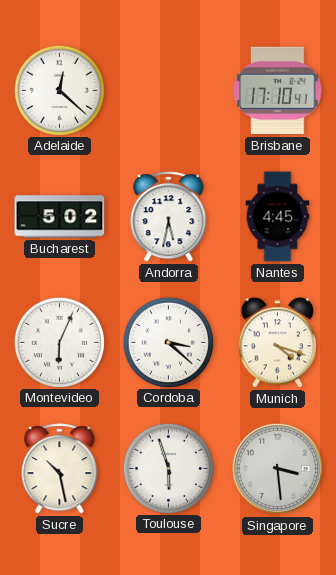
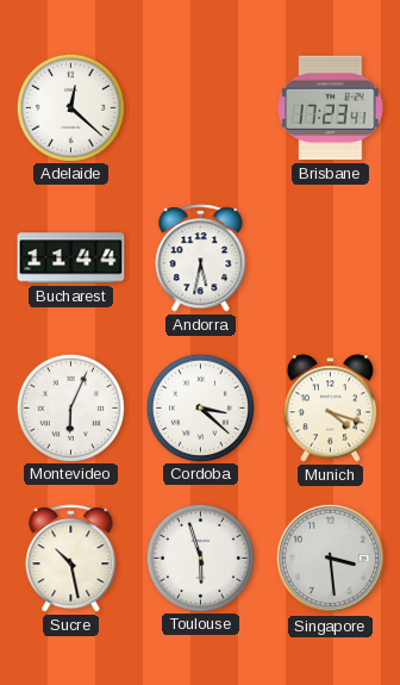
Brisbane: 17:10 -> 17:23 (331, 108)
Bucharest: 5:02 -> 11:44 (71, 259)
Nantes: 4:45 -> none (278, 217)
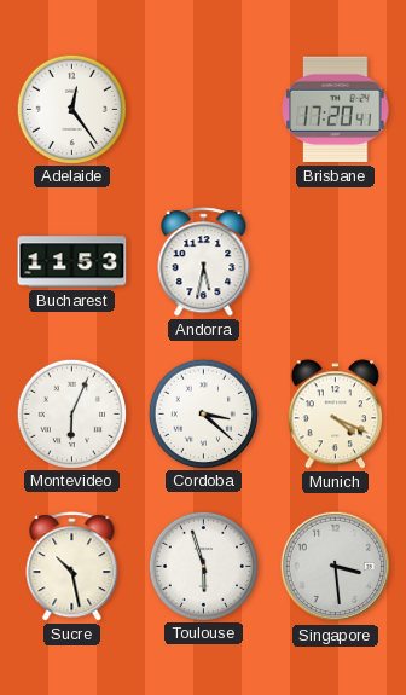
Adelaide: 12:22 -> 12:24 (71, 109)
Brisbane: 17:23 -> 17:20 (336, 110)
Bucharest: 11:44 -> 11:53 (72, 262)
Munich: 4:18 -> 4:19 (336, 415)
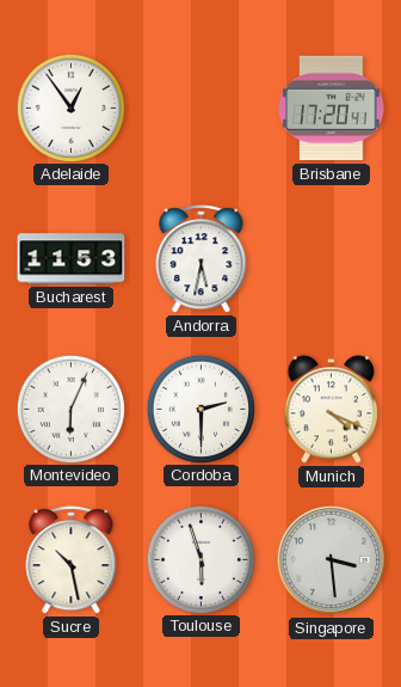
Adelaide: 12:24 -> 12:54 (70, 108)
Cordoba: 3:22 -> 2:30 (200, 409)
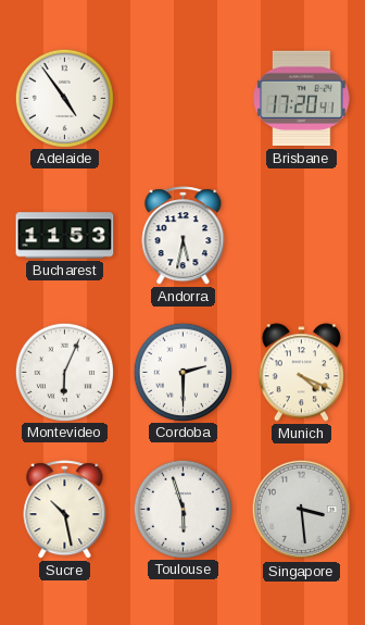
Adelaide: 12:54 -> 4:54 (64, 98)
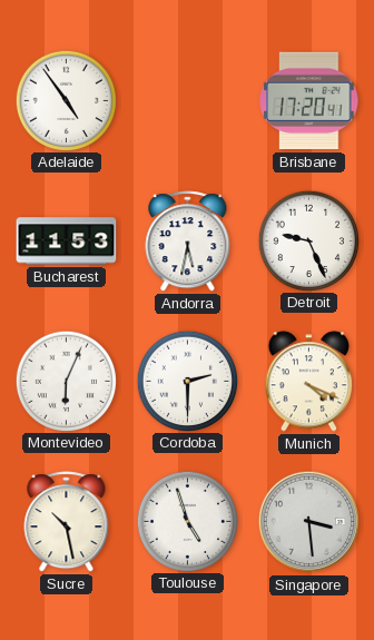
Detroit: none -> 9:26 (308, 240)
Toulouse: 5:57 -> 4:57 (187, 521)
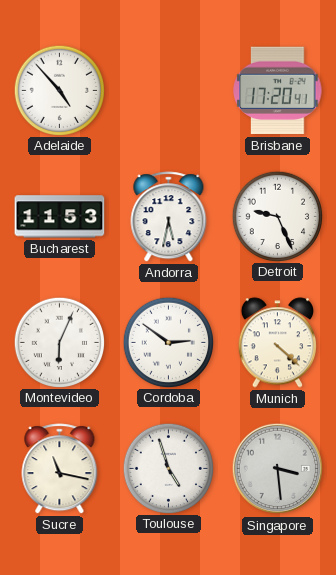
Adelaide: 4:54 -> 4:53 (59, 90)
Cordoba: 2:30 -> 2:51 (168, 342)
Munich: 4:19 -> 4:22 (278, 343)
Sucre: 10:28 -> 11:17 (60, 469)
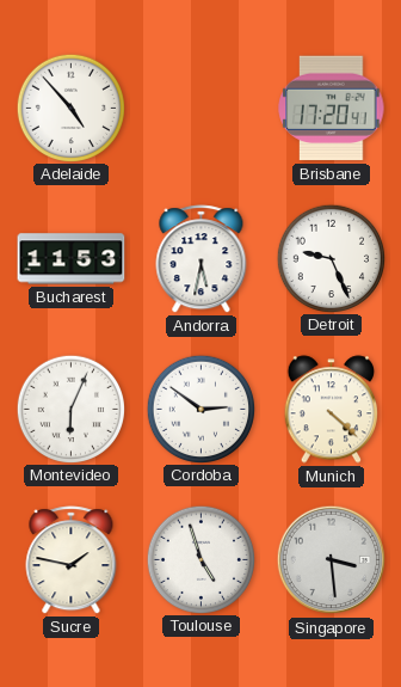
Sucre: 11:17 -> 1:47 (72, 560)
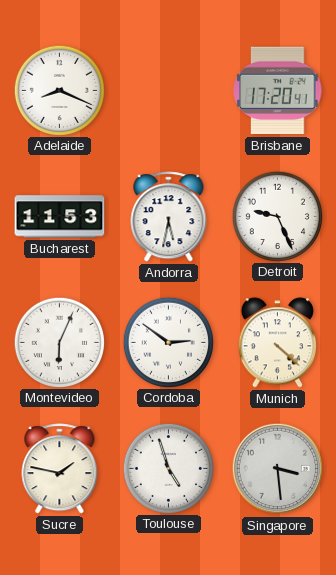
Adelaide: 4:53 -> 8:19 (59, 90)
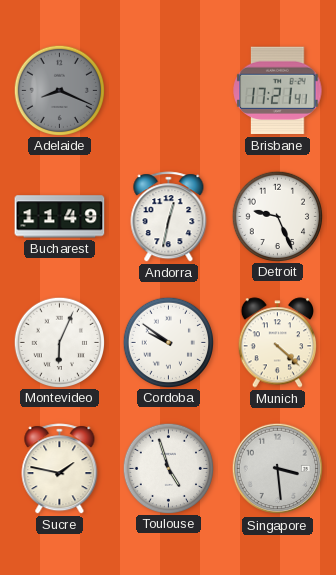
Adelaide dial: white -> grey (59, 90)
Brisbane: 17:20 -> 17:21 (278, 91)
Bucharest: 11:53 -> 11:49 (60, 217)
Andorra: 5:32 -> 12:32 (169, 217)
Cordoba: 2:51 -> 9:51 (168, 342)
